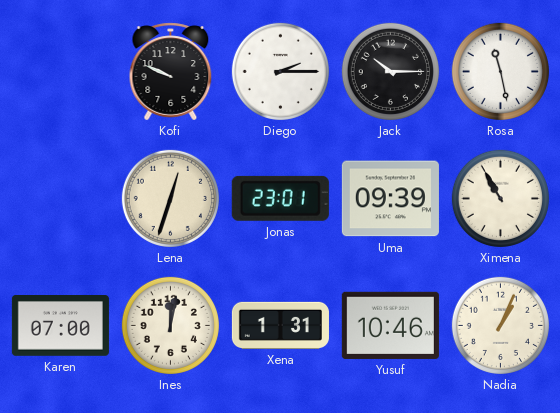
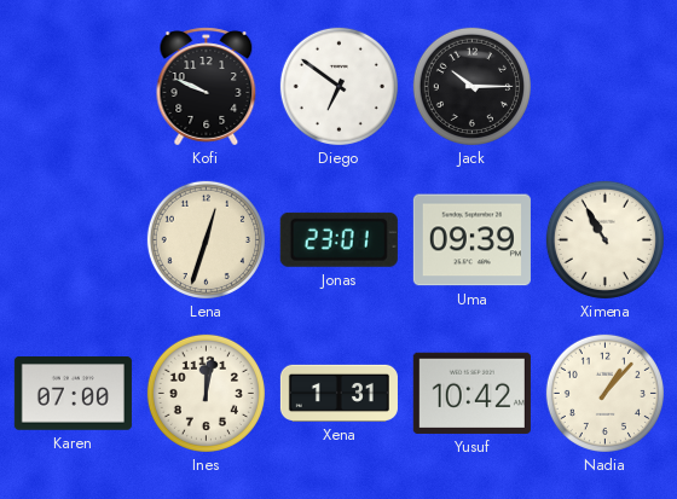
Diego: 2:15 -> 6:51 (338, 86)
Rosa: 11:28 -> none (500, 71)
Yusuf: 10:46 -> 10:42 (471, 393)
Nadia: 1:04 -> 1:07 (604, 393)
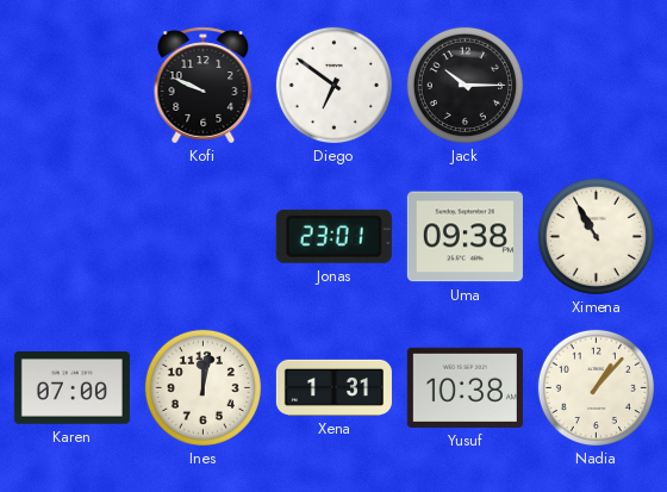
Lena: 12:33 -> none (206, 239)
Uma: 09:39 -> 09:38 (465, 237)
Yusuf: 10:42 -> 10:38 (465, 387)
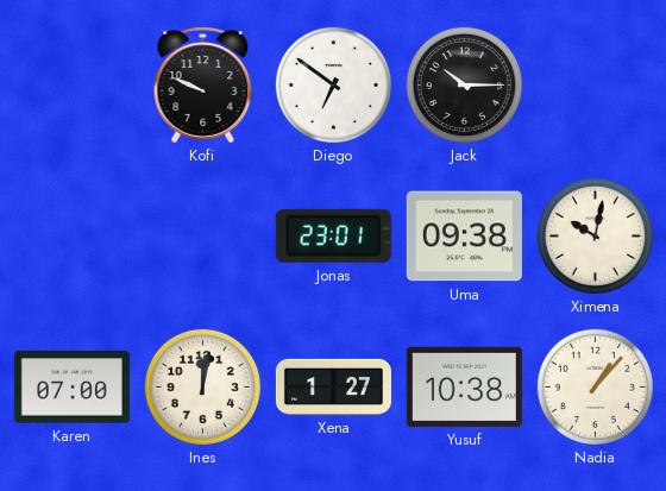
Ximena: 10:55 -> 10:02 (595, 235)
Xena: 1:31 -> 1:27 (333, 386)
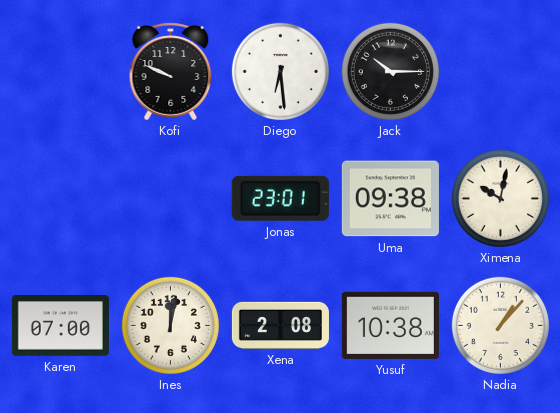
Diego: 6:51 -> 6:29 (280, 71)
Xena: 1:27 -> 2:08 (280, 325)
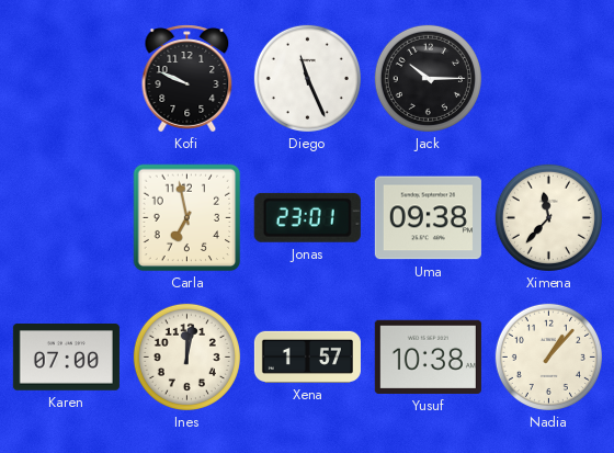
Diego: 6:29 -> 11:26 (307, 78)
Carla: none -> 6:58 (187, 218)
Ximena: 10:02 -> 11:37 (548, 217)
Xena: 2:08 -> 1:57 (307, 356)
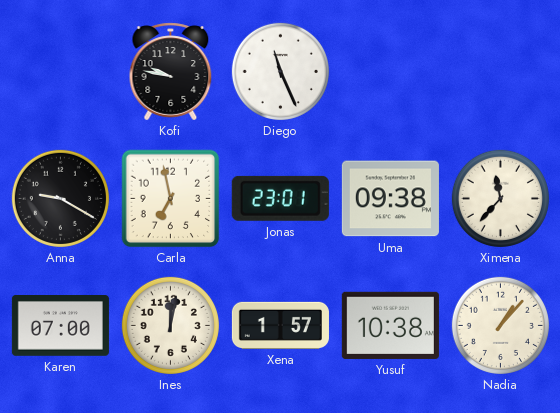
Kofi: 9:49 -> 9:47 (171, 72)
Jack: 10:15 -> none (428, 78)
Anna: none -> 9:20 (60, 198)
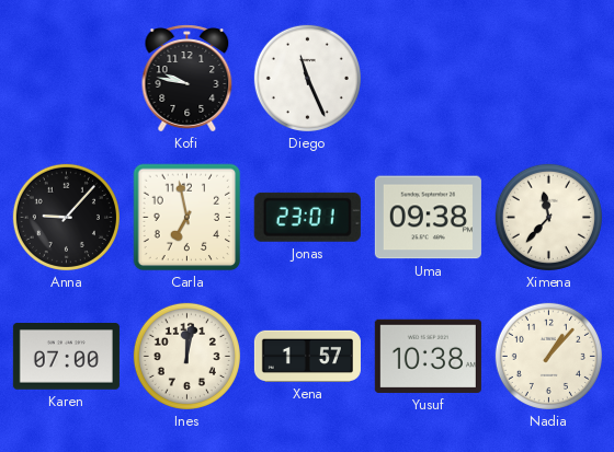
Anna: 9:20 -> 9:07 (66, 217)
